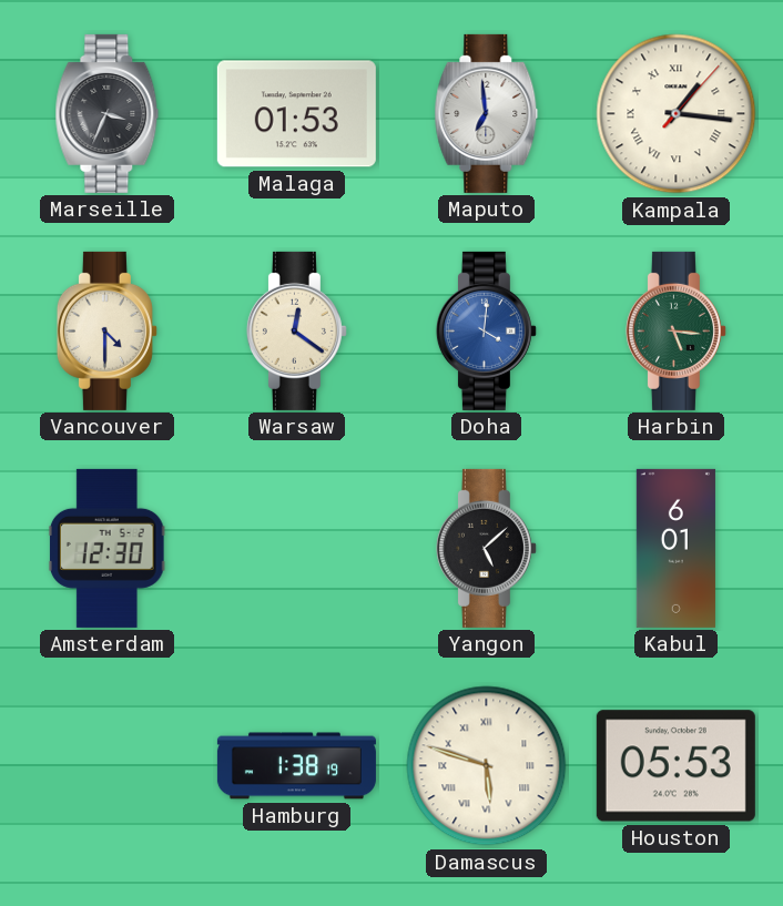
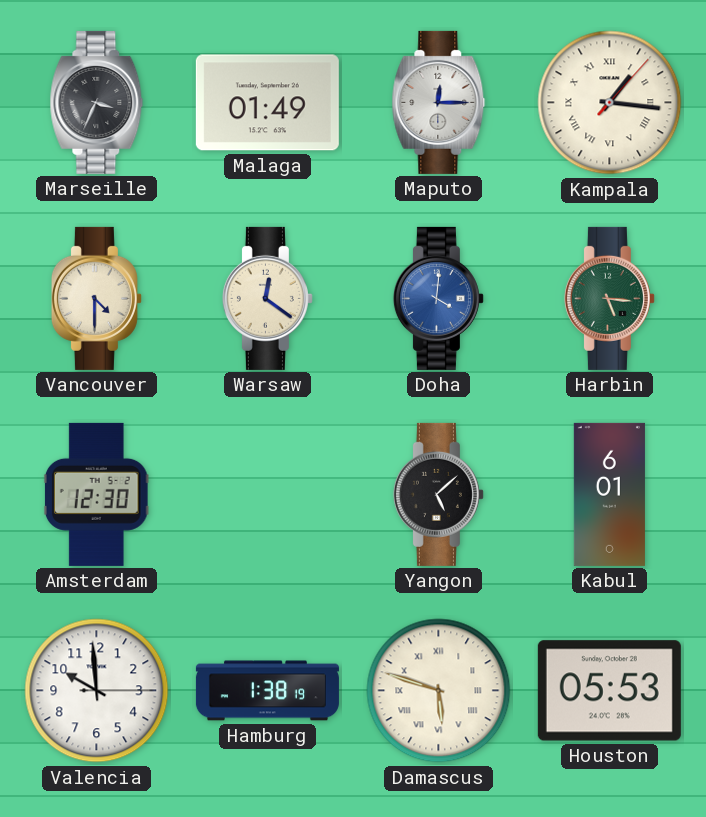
Malaga: 01:53 -> 01:49 (267, 103)
Maputo: 6:59 -> 12:15 (439, 102)
Valencia: none -> 9:59 (97, 691)
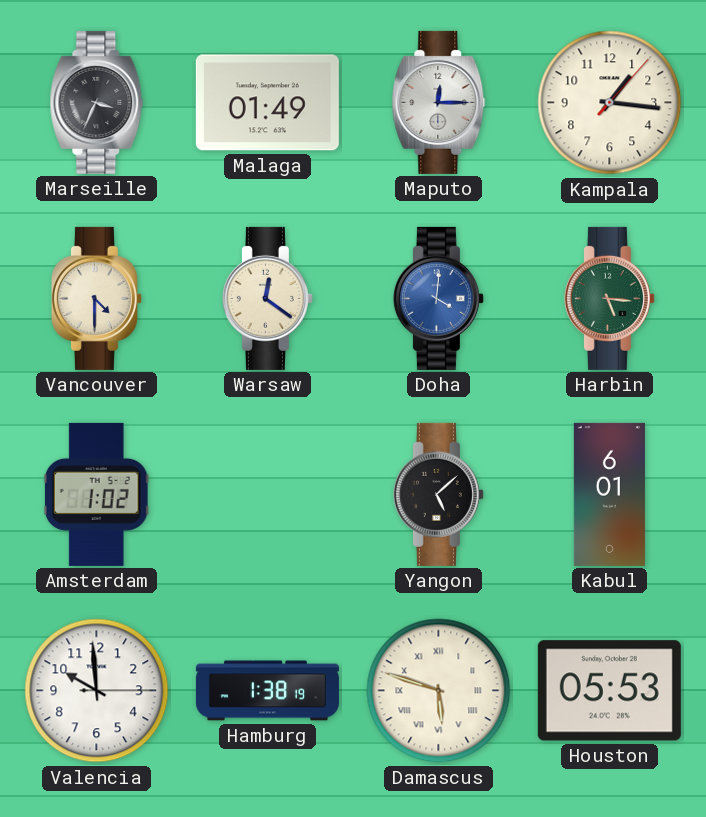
Kampala numerals: Roman -> Arabic (610, 103)
Amsterdam: 12:30 -> 1:02 (96, 494)
